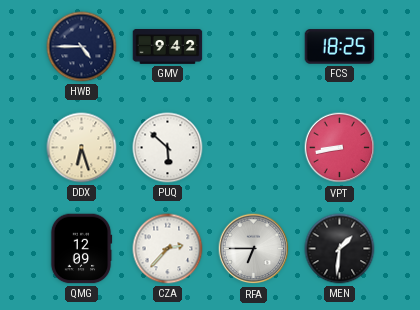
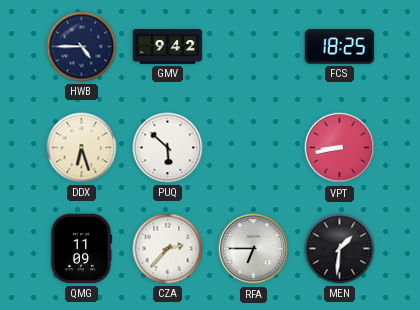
QMG: 12:09 -> 11:09 (81, 249)
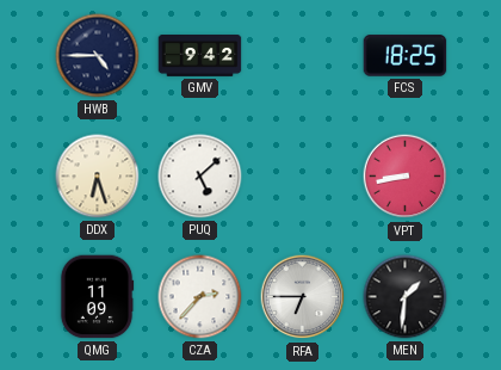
PUQ: 5:52 -> 5:08 (200, 177)
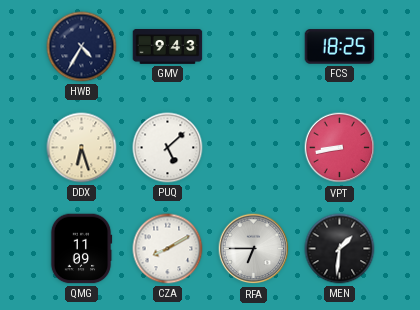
HWB: 4:45 -> 4:35 (82, 47)
GMV: 9:42 -> 9:43 (168, 47)
CZA: 2:37 -> 8:10 (168, 249)
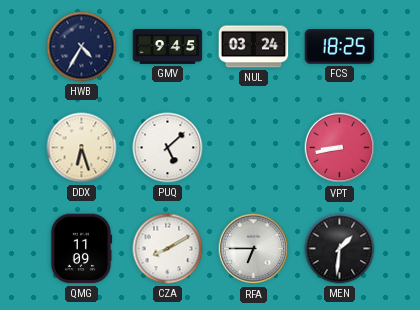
GMV: 9:43 -> 9:45 (168, 47)
NUL: none -> 03:24 (254, 47)
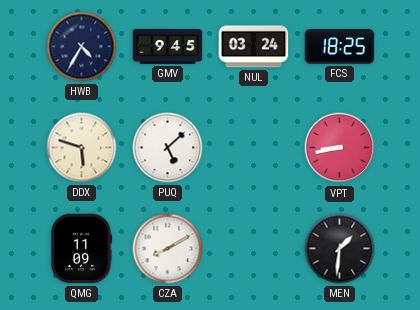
DDX: 6:27 -> 5:48 (82, 148)
RFA: 6:45 -> none (254, 249)
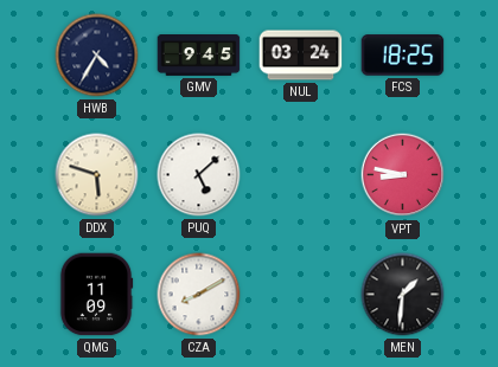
VPT: 8:43 -> 8:47 (403, 175)
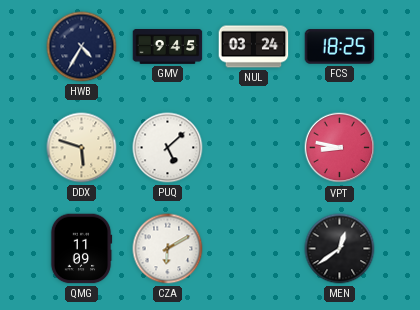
CZA: 8:10 -> 6:10 (168, 249)
MEN: 1:31 -> 12:39 (340, 249)
